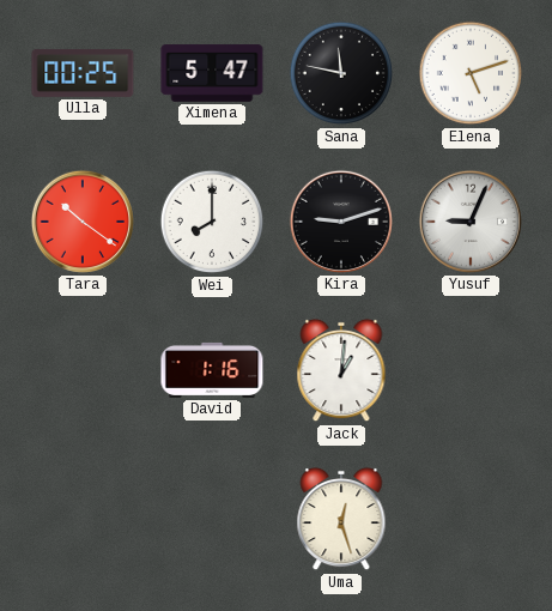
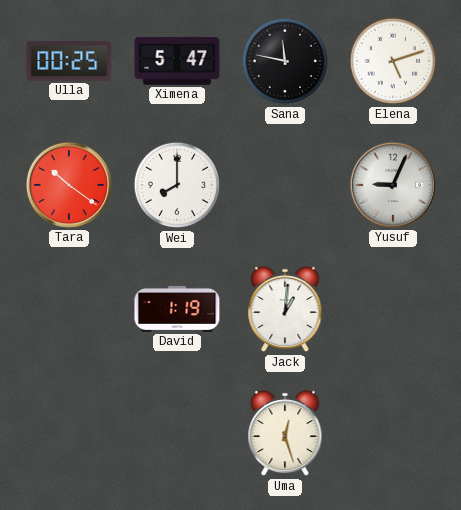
Kira: 9:12 -> none (341, 222)
David: 1:16 -> 1:19 (177, 309)
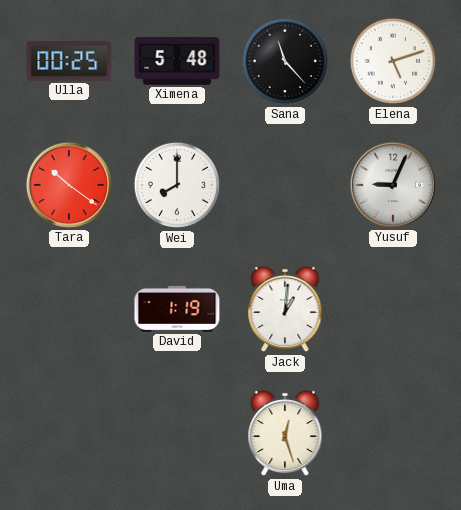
Ximena: 5:47 -> 5:48 (177, 61)
Sana: 11:47 -> 11:23 (285, 61)
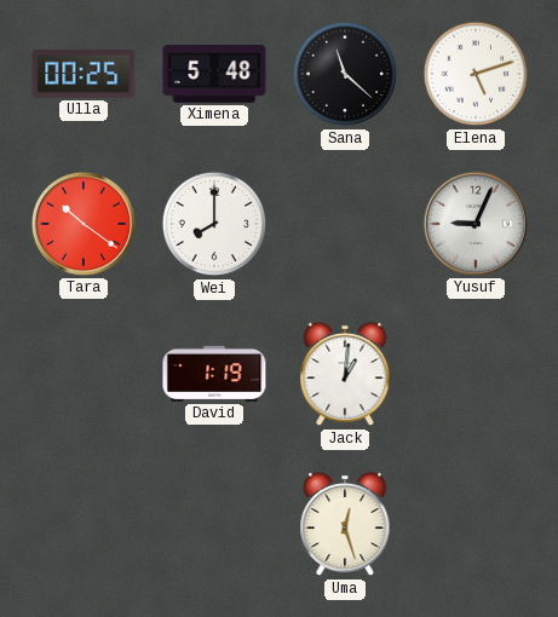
Sana: 11:23 -> 11:22 (345, 74)
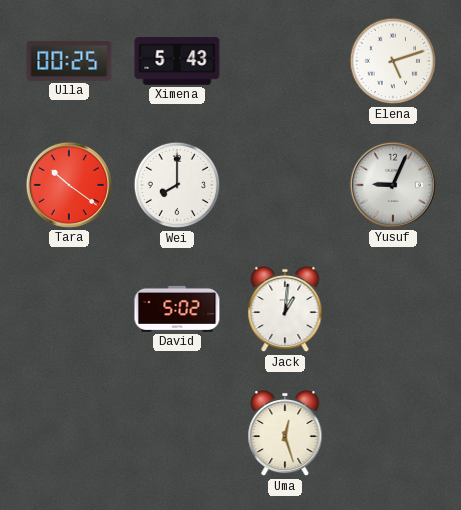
Ximena: 5:48 -> 5:43 (177, 61)
Sana: 11:22 -> none (345, 74)
David: 1:19 -> 5:02 (177, 309)
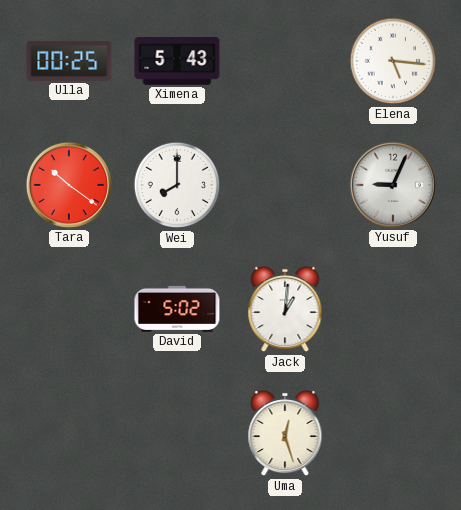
Elena: 5:12 -> 5:16 (393, 61)
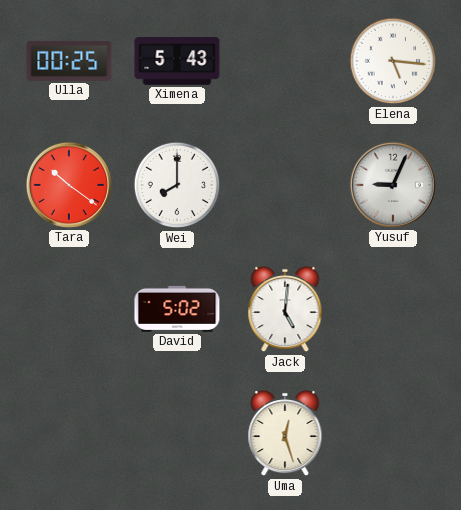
Jack: 1:01 -> 5:01 (285, 309)
